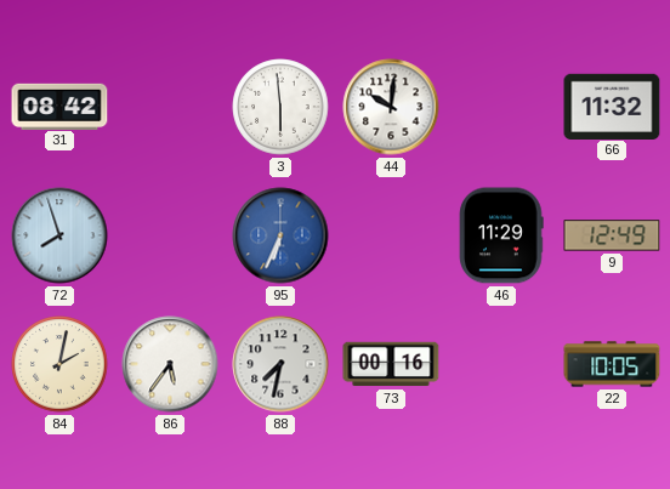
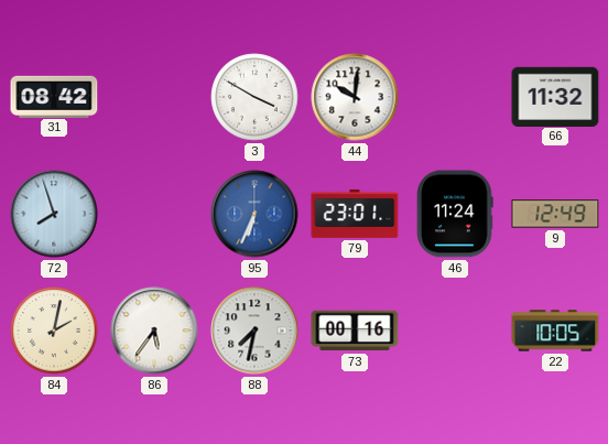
3: 5:59 -> 3:50 (254, 97)
79: none -> 23:01 (355, 214)
46: 11:29 -> 11:24 (455, 214)
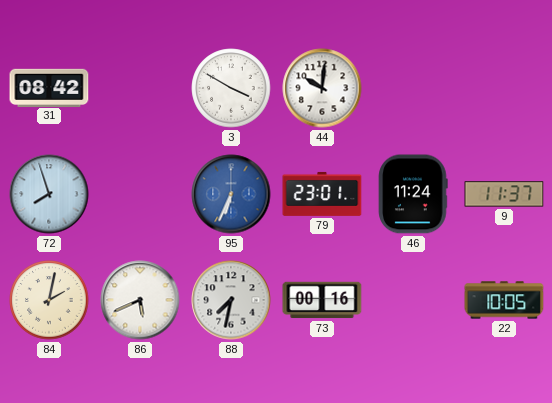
66: 11:32 -> none (555, 96)
9: 12:49 -> 11:37 (504, 194)
86: 5:36 -> 5:41 (140, 300)
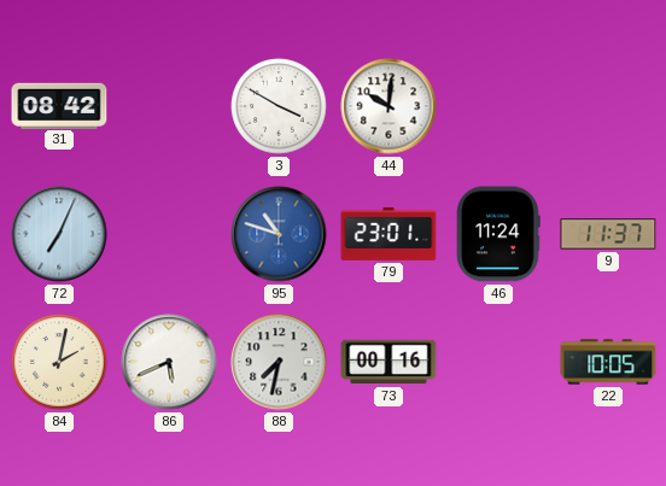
72: 7:57 -> 7:04 (59, 234)
95: 6:34 -> 10:48 (279, 234)
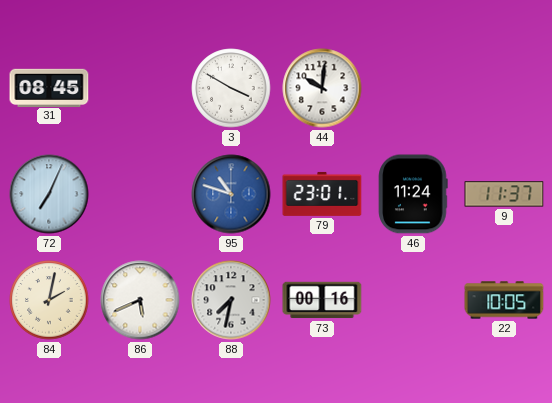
31: 08:42 -> 08:45 (49, 87)
